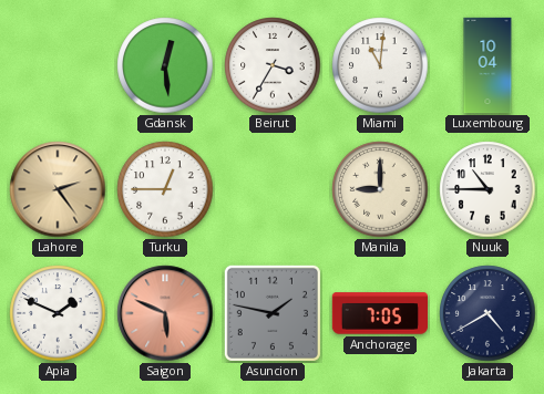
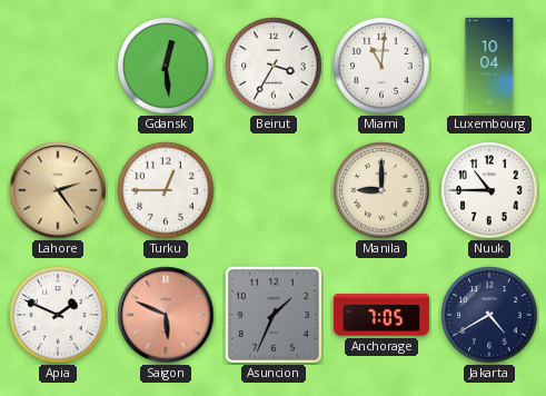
Asuncion: 1:47 -> 1:34 (274, 315)
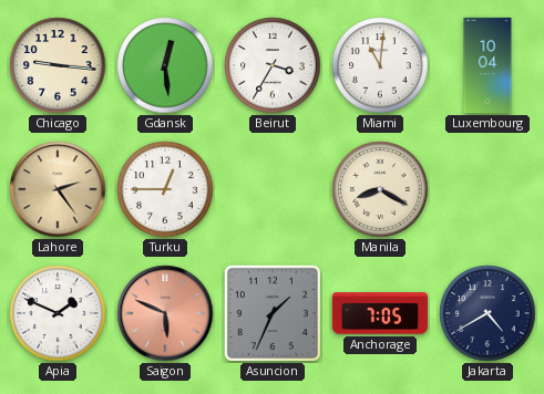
Chicago: none -> 9:16 (58, 65)
Manila: 9:00 -> 8:20 (380, 189)
Nuuk: 10:45 -> none (489, 190)
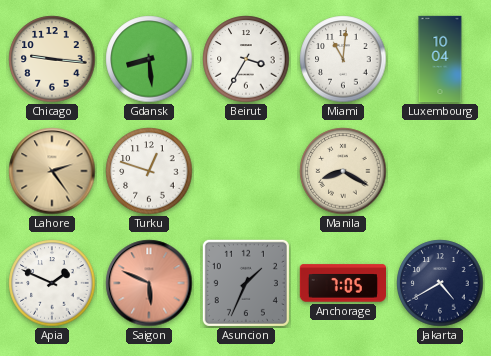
Gdansk: 12:29 -> 8:29 (149, 59)
Turku: 12:45 -> 12:48 (149, 171)
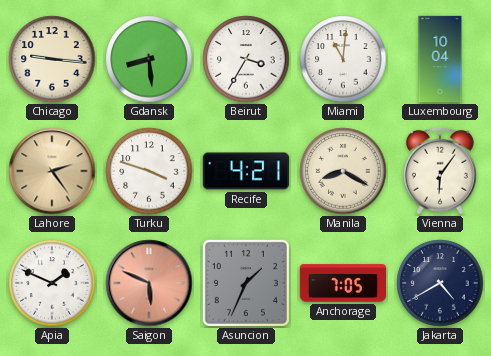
Turku: 12:48 -> 3:48 (149, 171)
Recife: none -> 4:21 (245, 171)
Vienna: none -> 6:06 (440, 171)
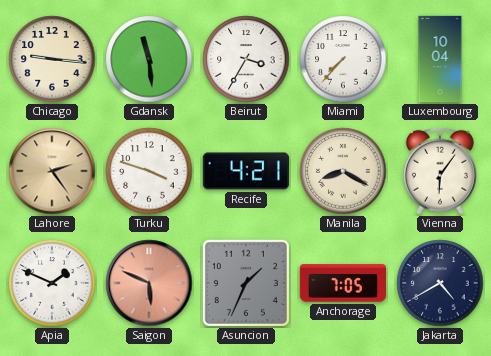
Gdansk: 8:29 -> 11:29 (149, 59)
Miami: 11:01 -> 7:37 (343, 59)
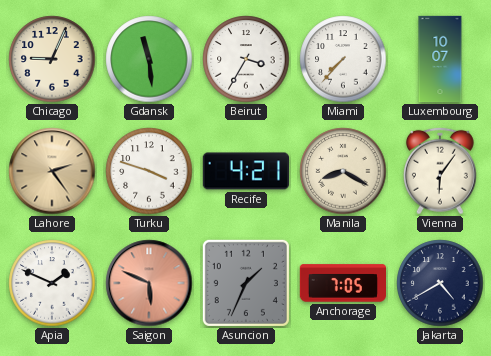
Chicago: 9:16 -> 9:04 (52, 59)
Luxembourg: 10:04 -> 10:07 (440, 59)
